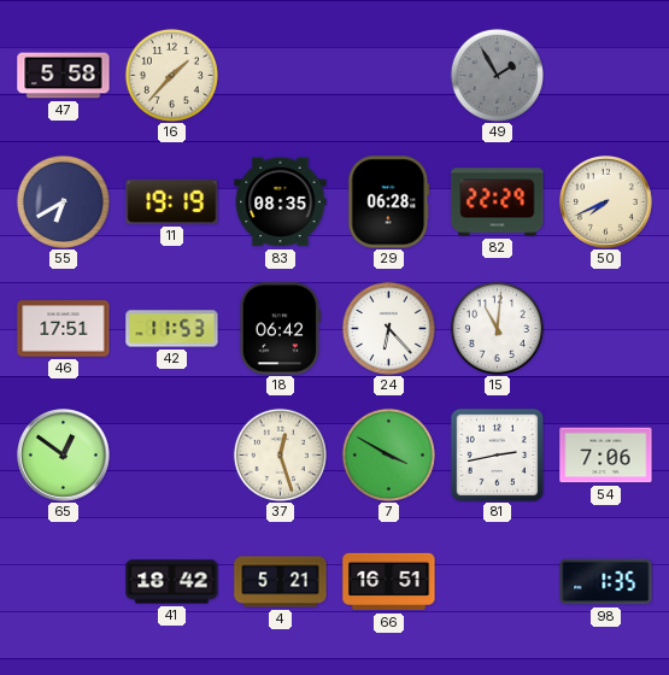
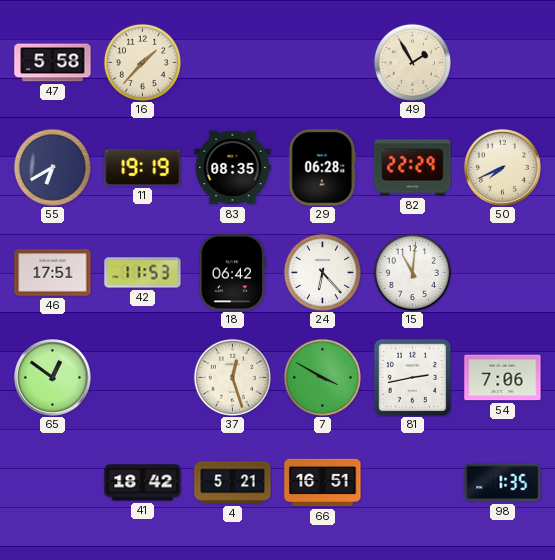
49 dial: grey -> cream (412, 62)
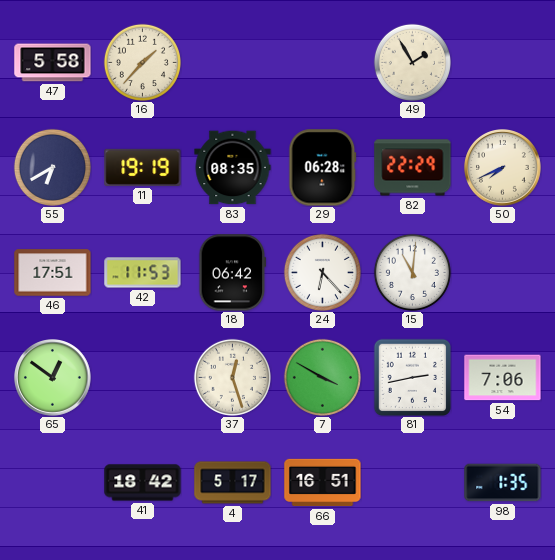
4: 5:21 -> 5:17 (233, 483)
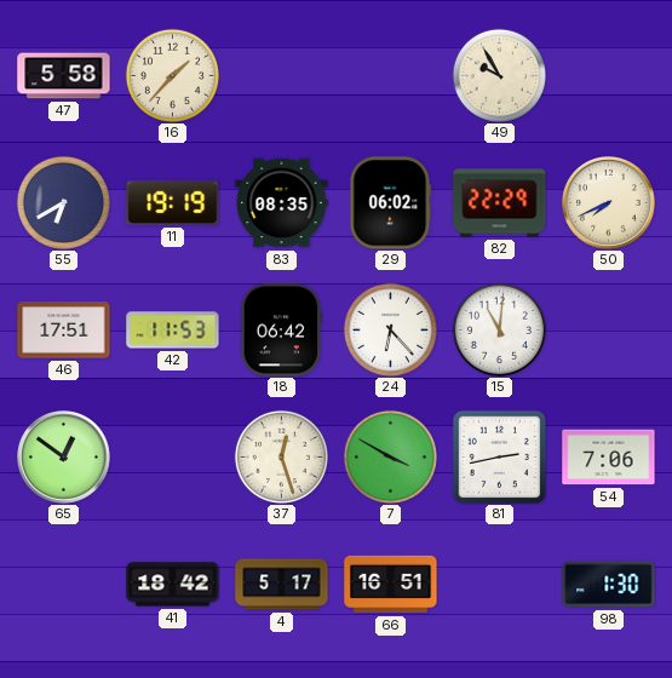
49: 1:55 -> 9:55 (499, 75)
29: 06:28 -> 06:02 (391, 203)
98: 1:35 -> 1:30 (609, 585)
